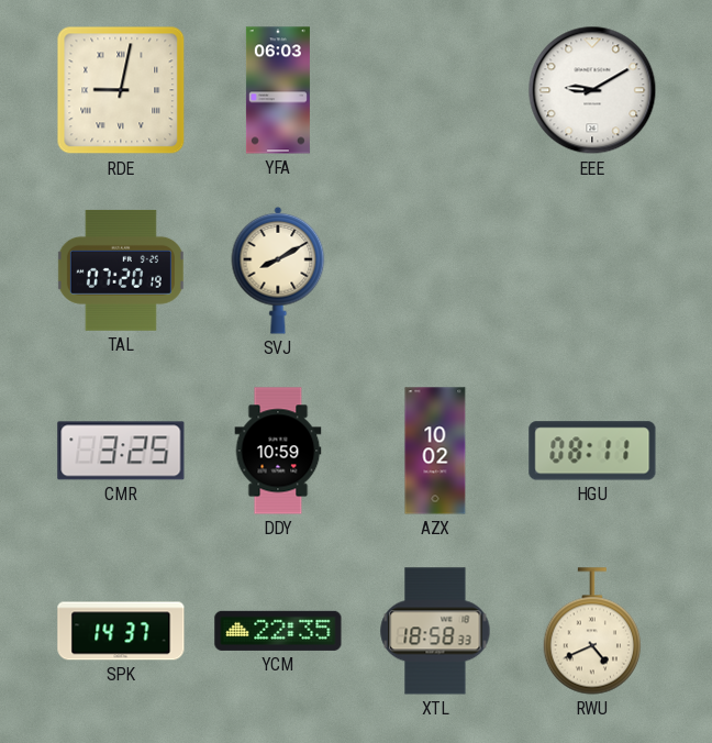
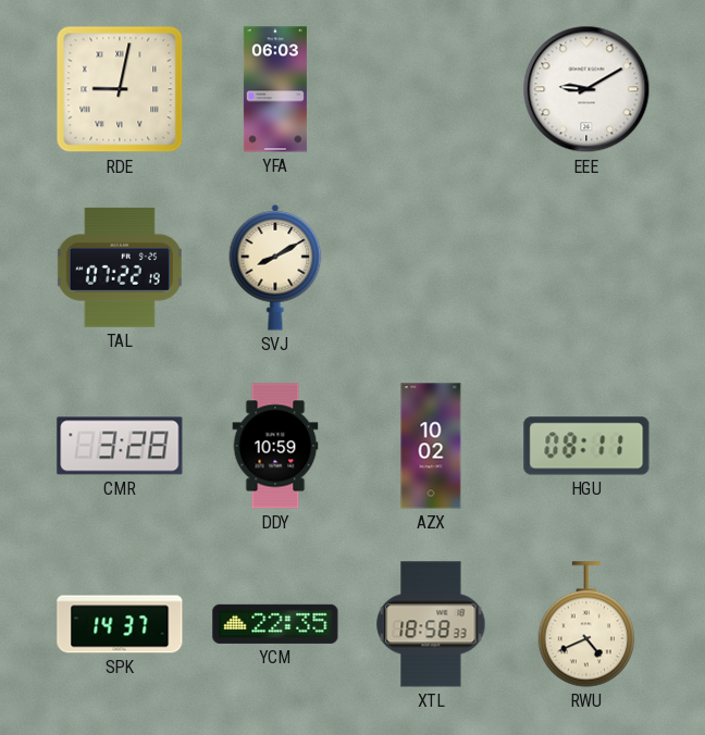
TAL: 07:20 -> 07:22 (120, 267)
CMR: 3:25 -> 3:28 (120, 446)
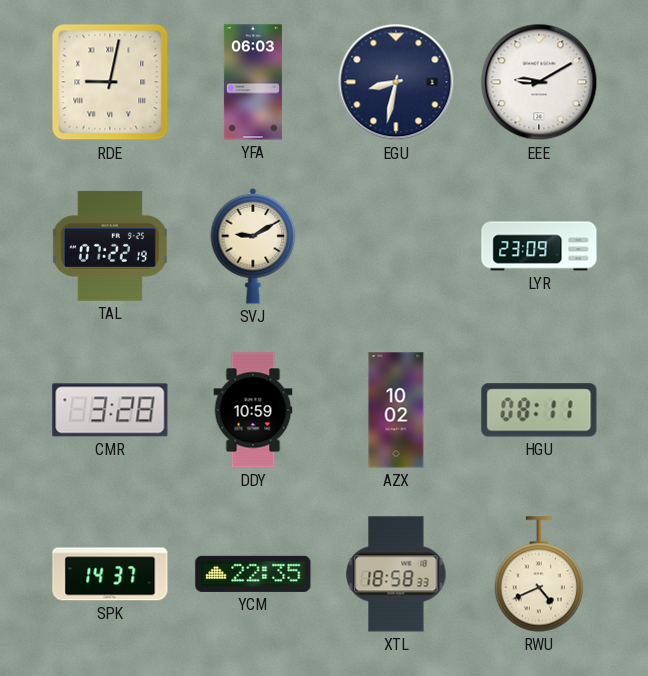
EGU: none -> 8:32 (396, 82)
SVJ: 8:10 -> 9:10 (253, 246)
LYR: none -> 23:09 (539, 246)
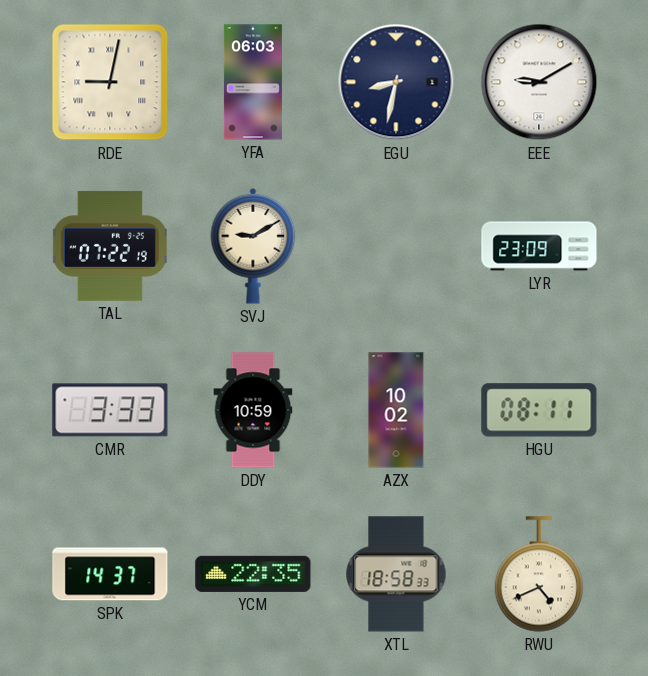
CMR: 3:28 -> 3:33 (110, 410)
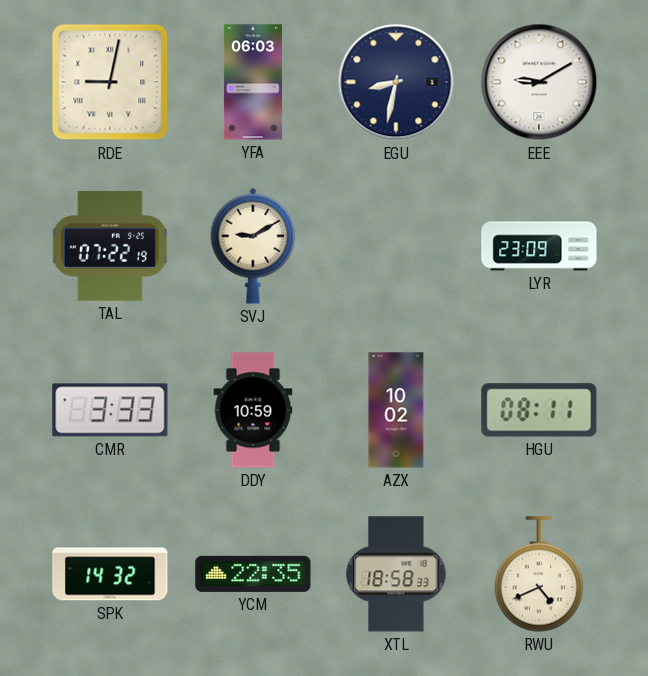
SPK: 14:37 -> 14:32 (110, 574)
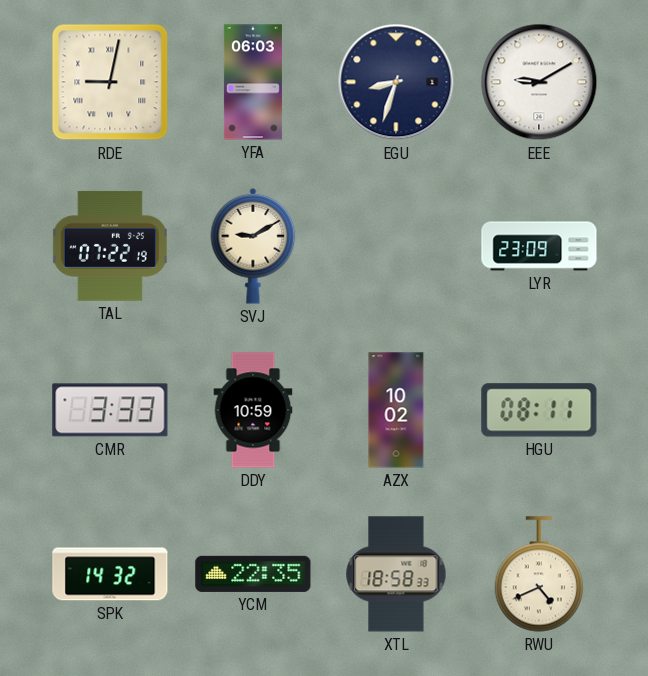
EGU: 8:32 -> 8:33 (396, 82)
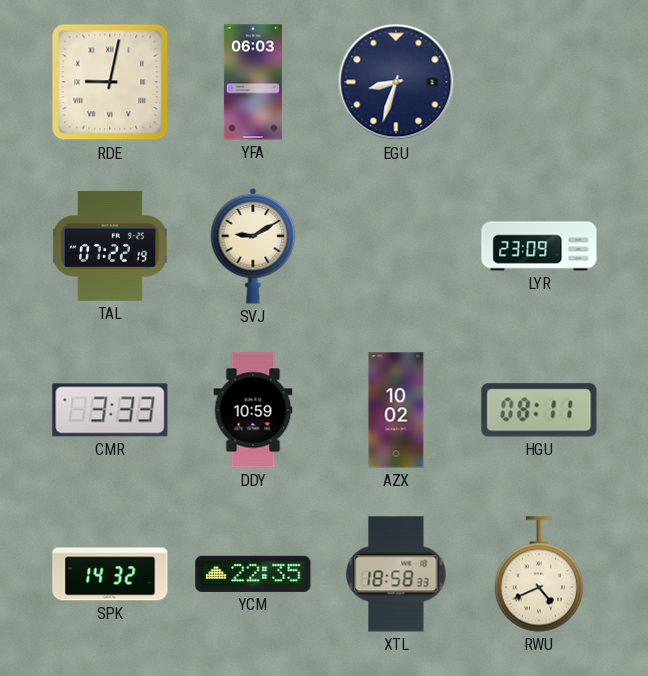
EEE: 9:10 -> none (539, 82)
